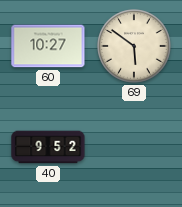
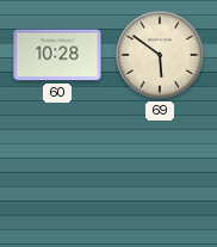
60: 10:27 -> 10:28 (57, 55)
40: 9:52 -> none (48, 147)
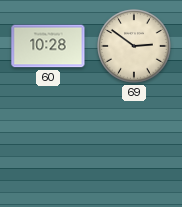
69: 5:51 -> 2:51 (134, 46)
